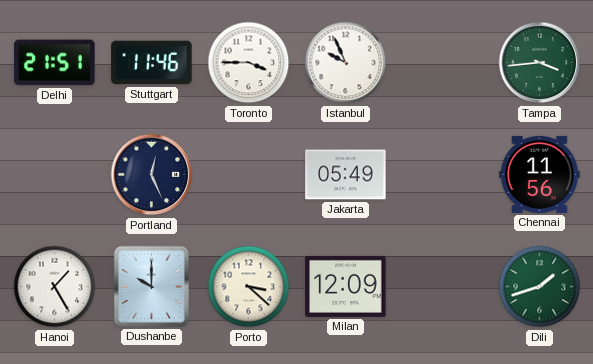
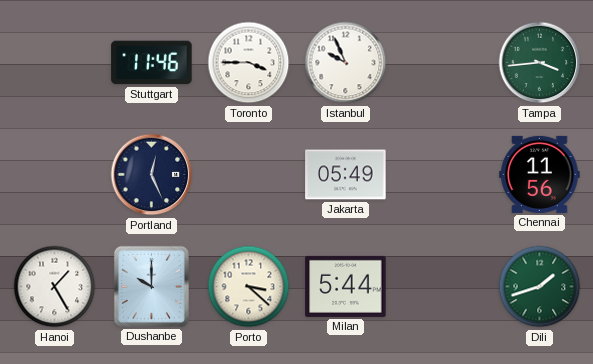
Delhi: 21:51 -> none (55, 63)
Milan: 12:09 -> 5:44 (346, 286)
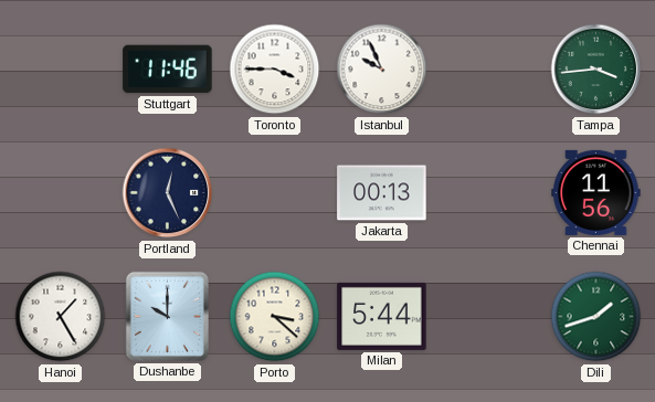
Jakarta: 05:49 -> 00:13 (382, 193)
